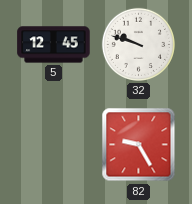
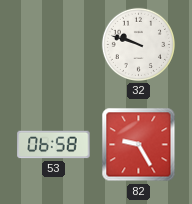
5: 12:45 -> none (54, 45)
53: none -> 06:58 (54, 145)
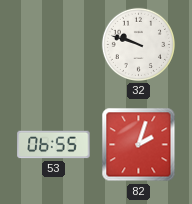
53: 06:58 -> 06:55 (54, 145)
82: 9:25 -> 2:03 (139, 145)
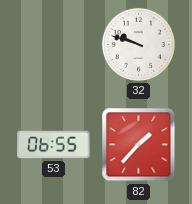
82: 2:03 -> 1:37 (139, 145)
